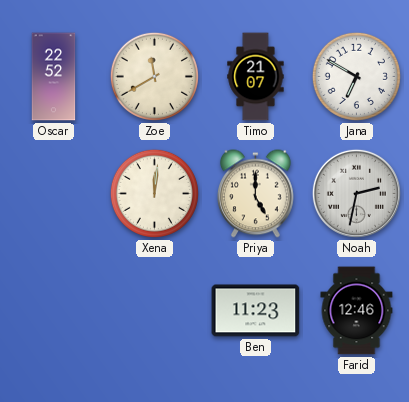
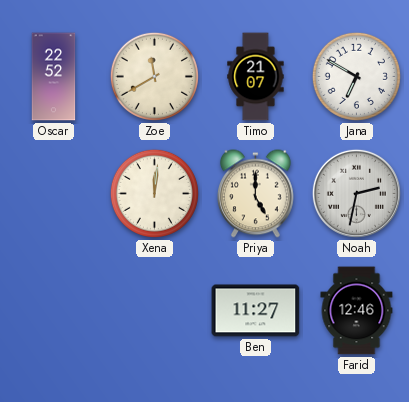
Ben: 11:23 -> 11:27 (256, 311)
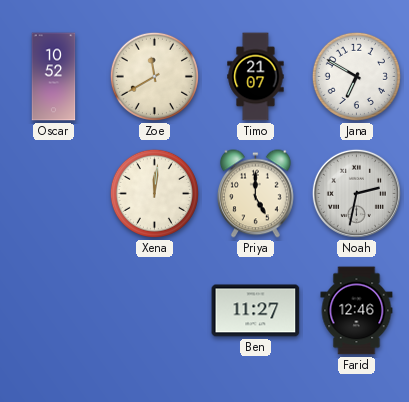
Oscar: 22:52 -> 10:52 (54, 77)
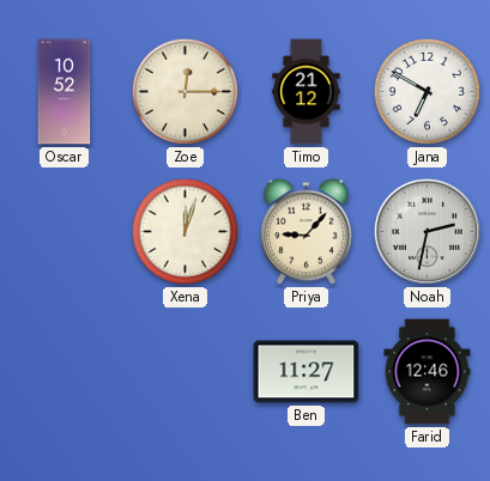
Zoe: 11:40 -> 12:15 (184, 91)
Timo: 21:07 -> 21:12 (307, 92)
Xena: 12:01 -> 12:03 (184, 231)
Priya: 5:00 -> 9:07 (306, 232)
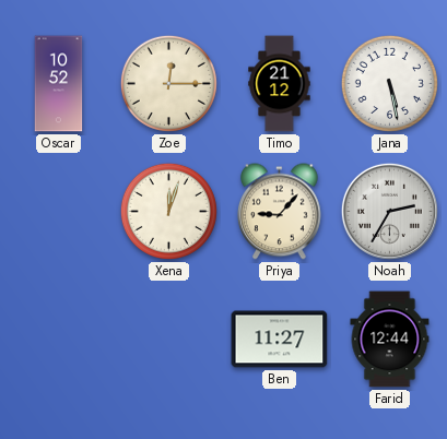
Jana: 6:50 -> 5:28 (389, 83)
Noah: 2:32 -> 2:35 (389, 211)
Farid: 12:46 -> 12:44 (390, 340)
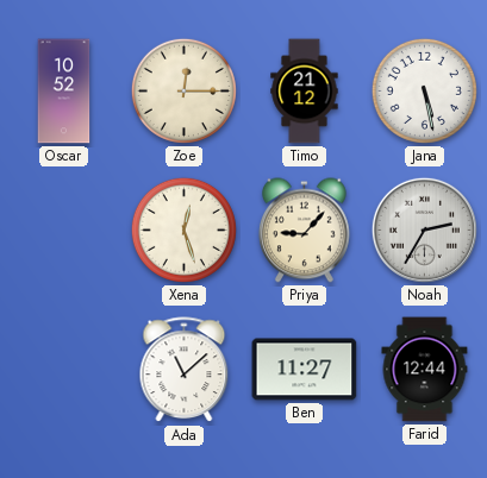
Xena: 12:03 -> 12:27 (183, 229)
Ada: none -> 11:08 (185, 370)
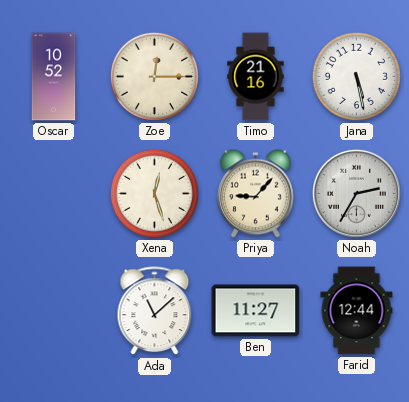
Timo: 21:12 -> 21:16 (256, 77)
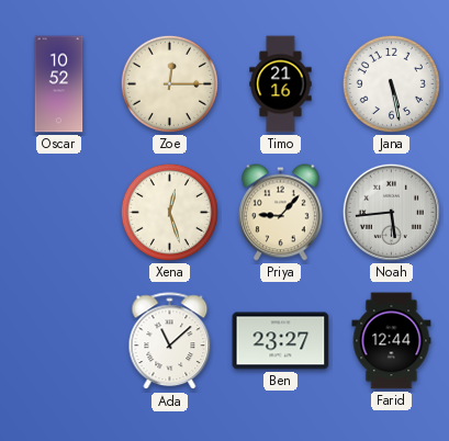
Noah: 2:35 -> 5:44 (391, 212)
Ben: 11:27 -> 23:27 (281, 341)
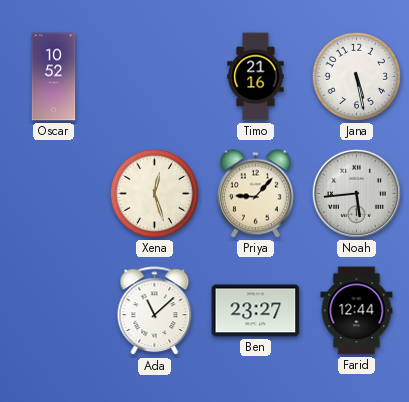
Zoe: 12:15 -> none (169, 83)
